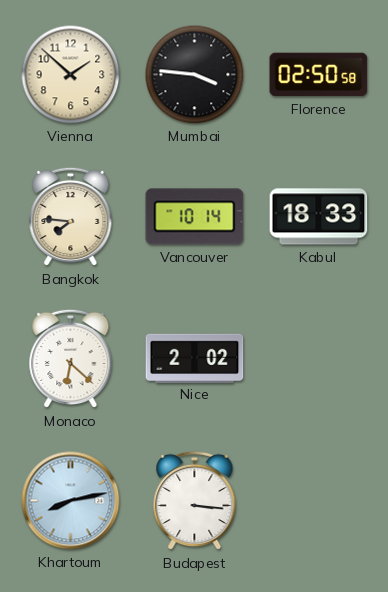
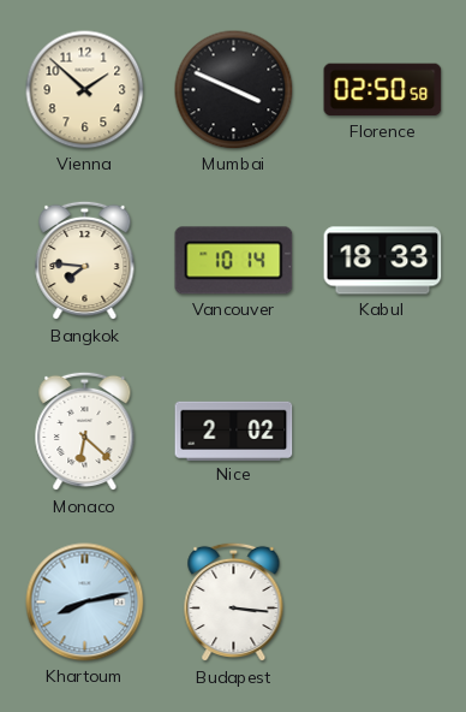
Mumbai: 3:46 -> 3:49 (234, 90)
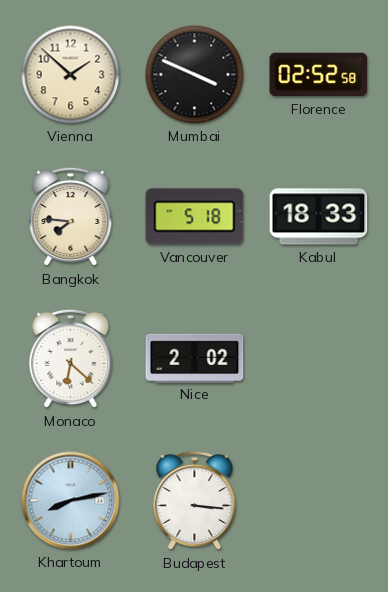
Florence: 02:50 -> 02:52 (319, 75)
Vancouver: 10:14 -> 5:18 (195, 217)
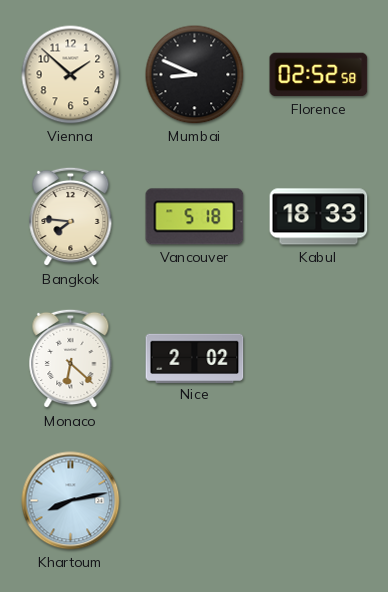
Mumbai: 3:49 -> 8:49 (195, 75)
Budapest: 3:16 -> none (195, 501)
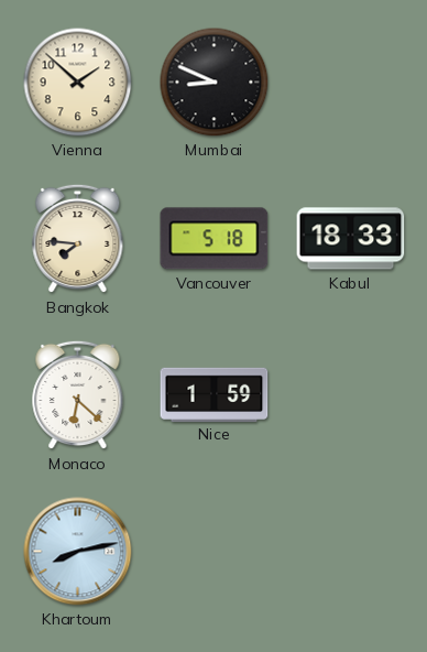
Florence: 02:52 -> none (319, 75)
Nice: 2:02 -> 1:59 (215, 394)
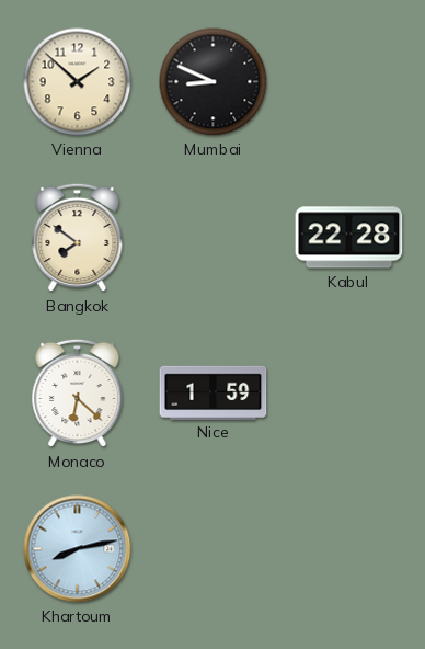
Bangkok: 7:46 -> 7:51 (78, 238)
Vancouver: 5:18 -> none (215, 239)
Kabul: 18:33 -> 22:28 (349, 238)
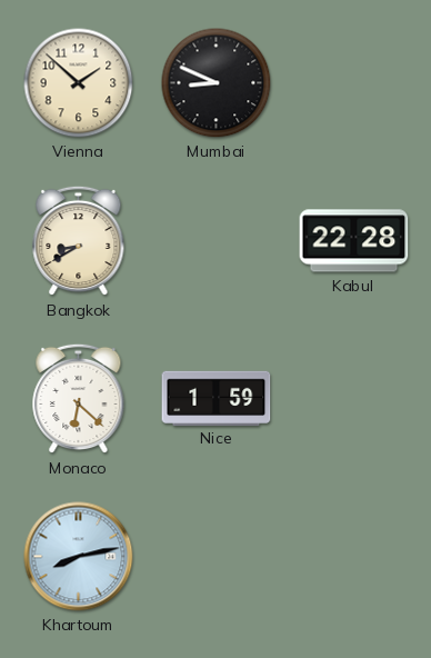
Bangkok: 7:51 -> 8:40 (79, 241)
